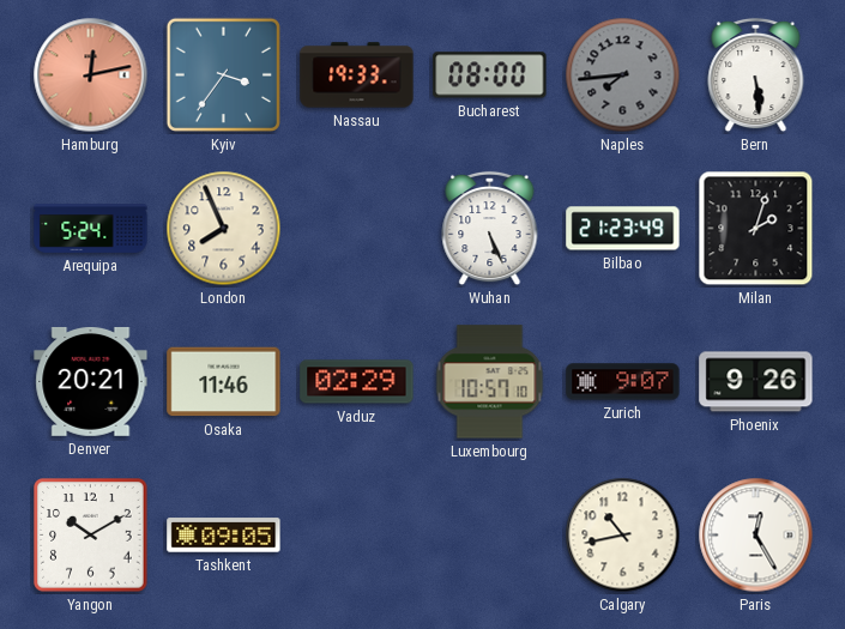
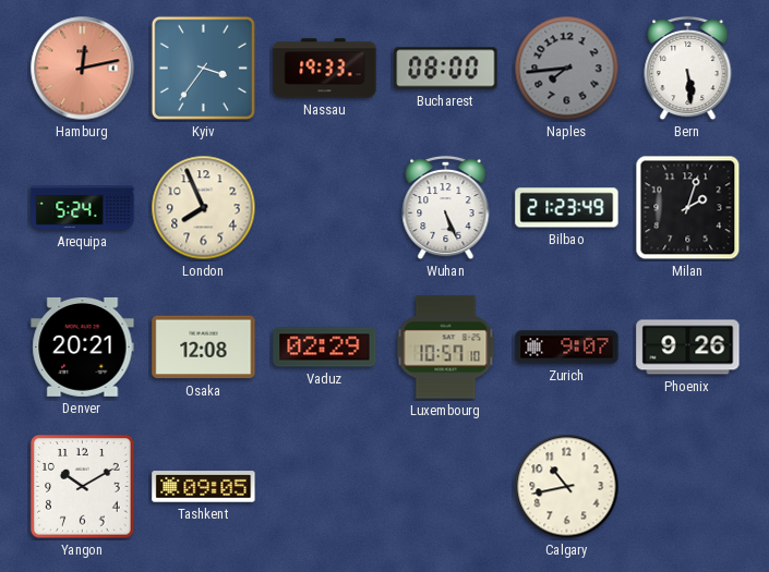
Osaka: 11:46 -> 12:08 (204, 348)
Paris: 12:25 -> none (756, 536)
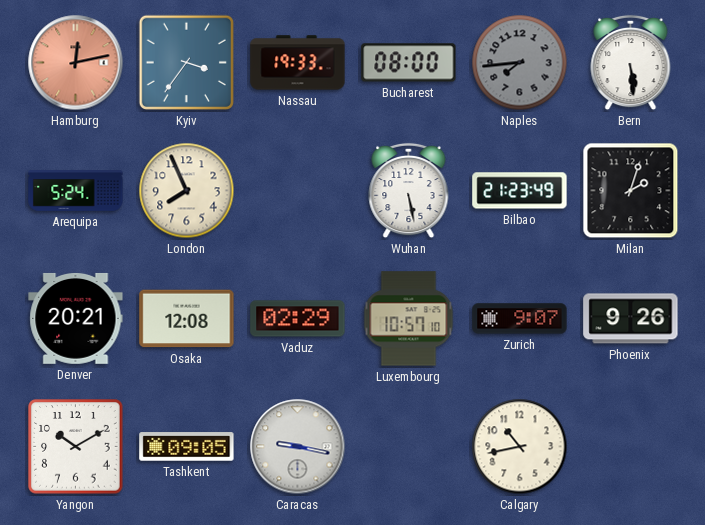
Wuhan: 5:26 -> 5:28 (409, 191)
Caracas: none -> 9:17 (298, 447)
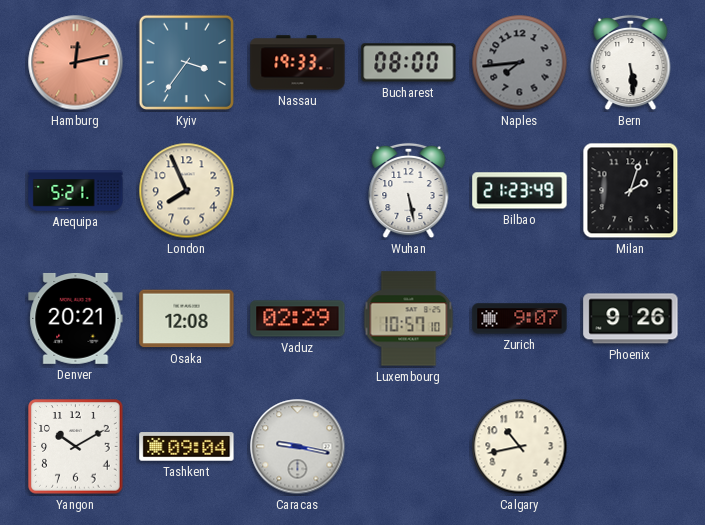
Arequipa: 5:24 -> 5:21 (76, 191)
Tashkent: 09:05 -> 09:04 (187, 447)
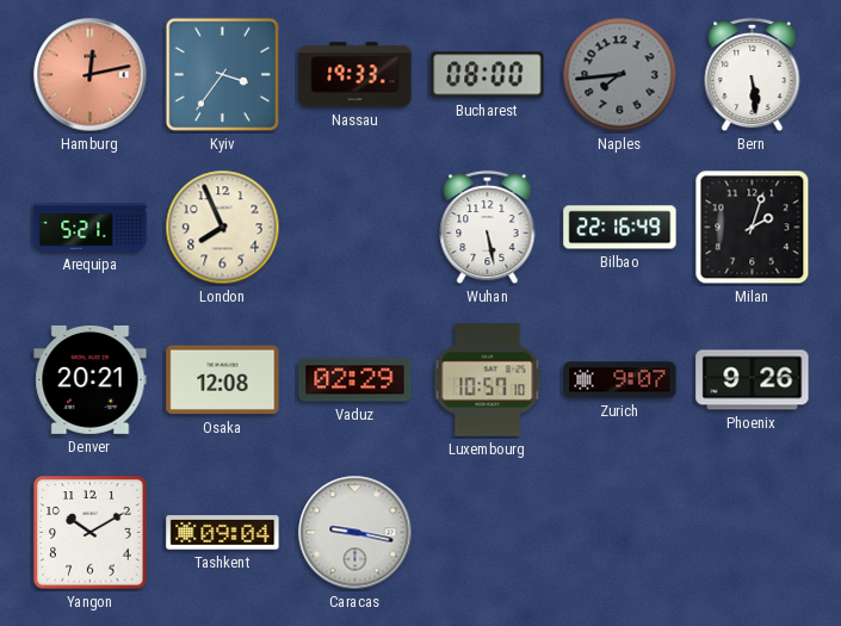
Bilbao: 21:23 -> 22:16 (620, 228)
Calgary: 10:43 -> none (520, 447)
